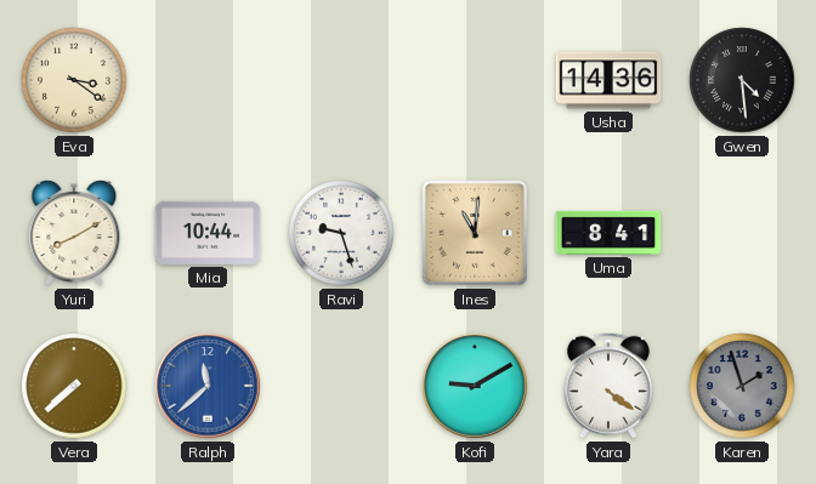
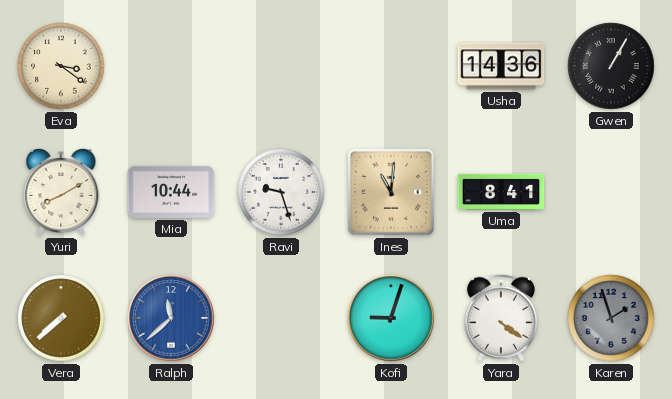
Gwen: 4:29 -> 1:05 (611, 66)
Kofi: 9:10 -> 9:03 (391, 318)
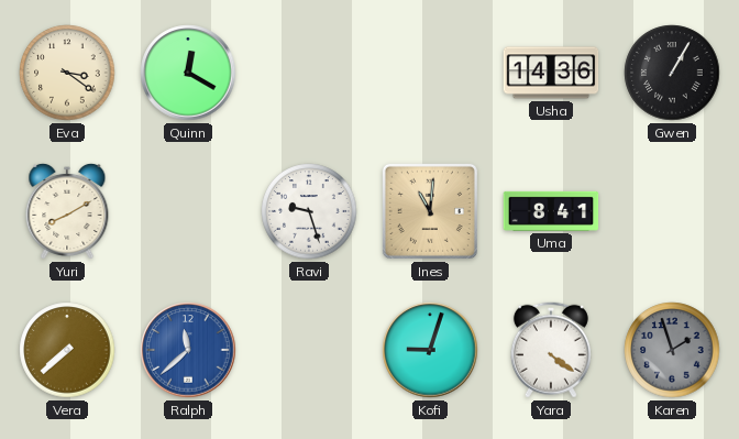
Quinn: none -> 12:20 (188, 73)
Mia: 10:44 -> none (171, 192)
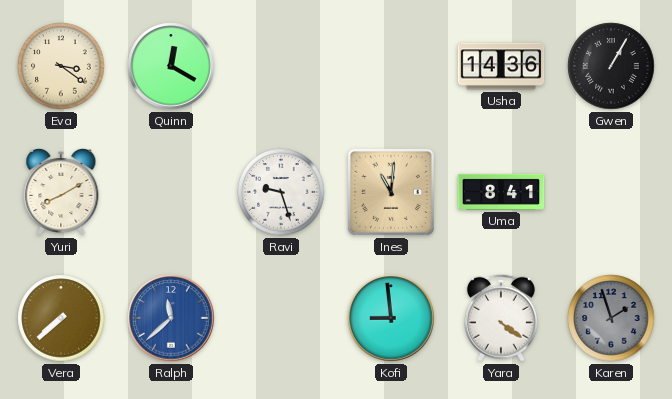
Kofi: 9:03 -> 8:59 (391, 318)
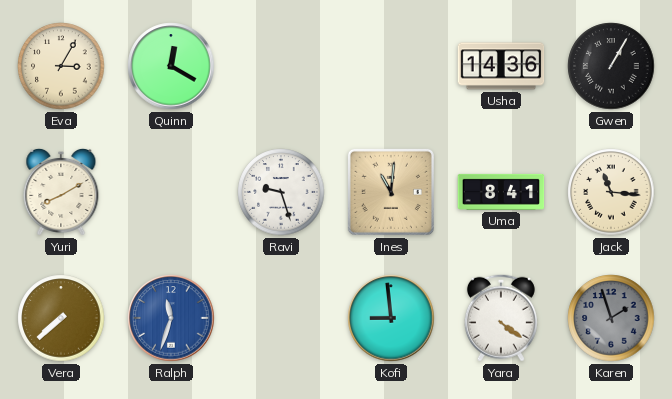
Eva: 3:21 -> 3:05 (61, 66)
Jack: none -> 11:16 (611, 192)
Ralph: 11:38 -> 11:33 (171, 318)
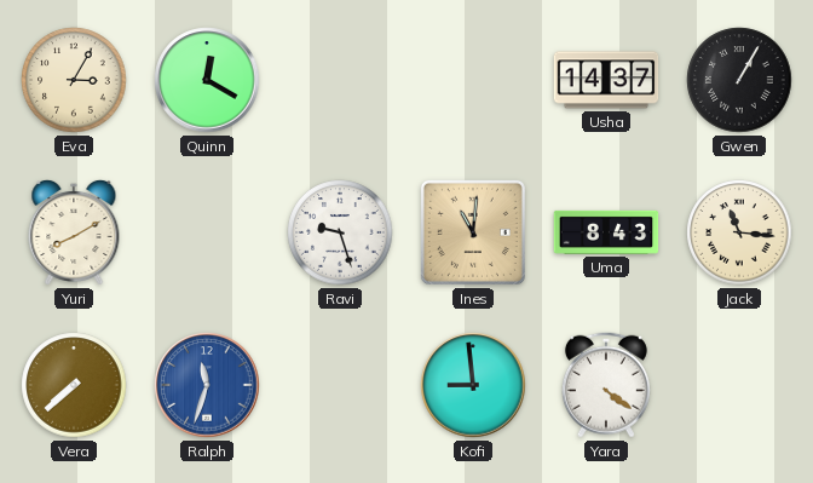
Usha: 14:36 -> 14:37 (606, 80)
Uma: 8:41 -> 8:43 (606, 232)
Karen: 1:57 -> none (611, 318)
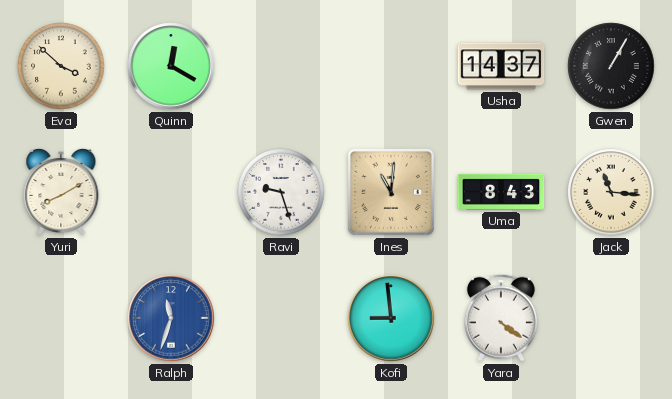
Eva: 3:05 -> 3:52 (61, 66)
Vera: 7:38 -> none (74, 385)
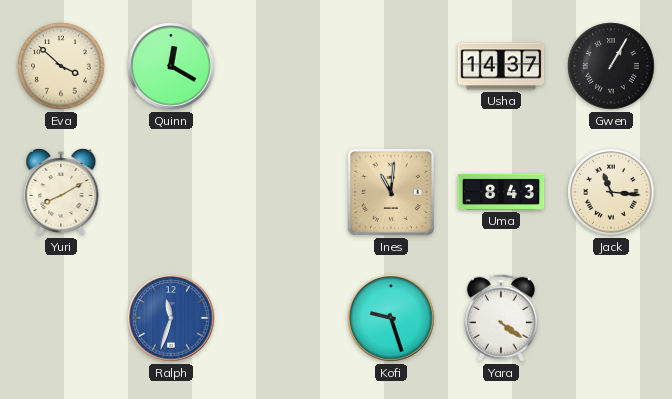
Ravi: 9:27 -> none (281, 192)
Kofi: 8:59 -> 9:27 (391, 318)
